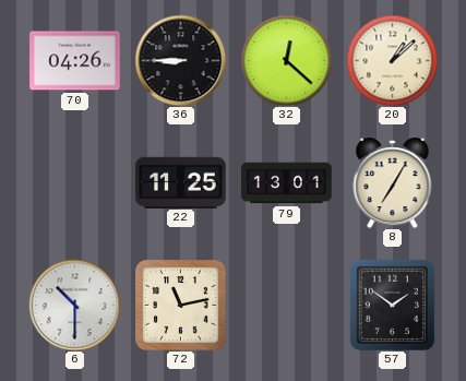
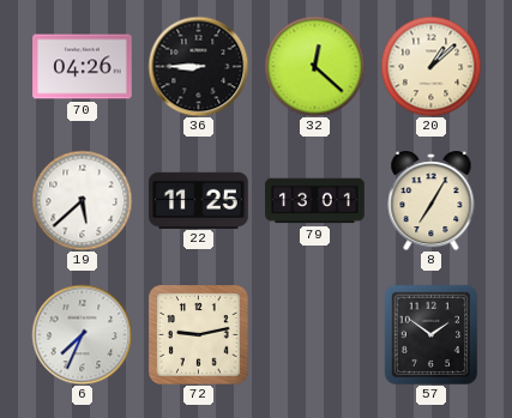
19: none -> 5:38 (82, 200)
6: 10:30 -> 7:34 (82, 334)
72: 11:13 -> 9:13 (198, 334)
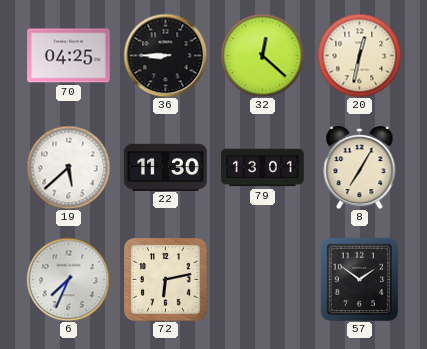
70: 04:26 -> 04:25 (69, 56)
20: 1:08 -> 12:32 (359, 55)
22: 11:25 -> 11:30 (166, 167)
72: 9:13 -> 6:13 (165, 279)
